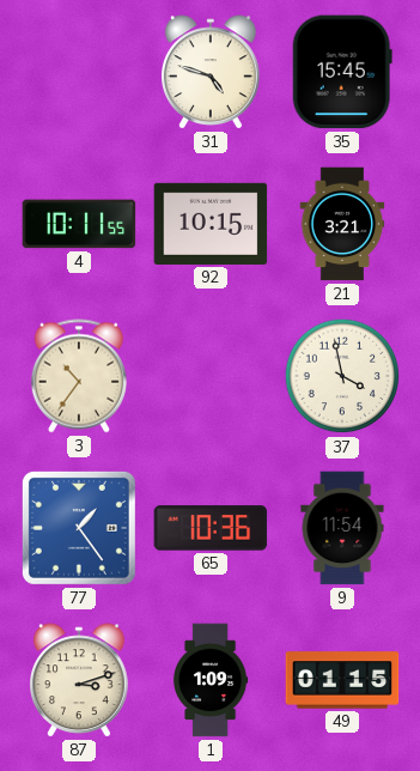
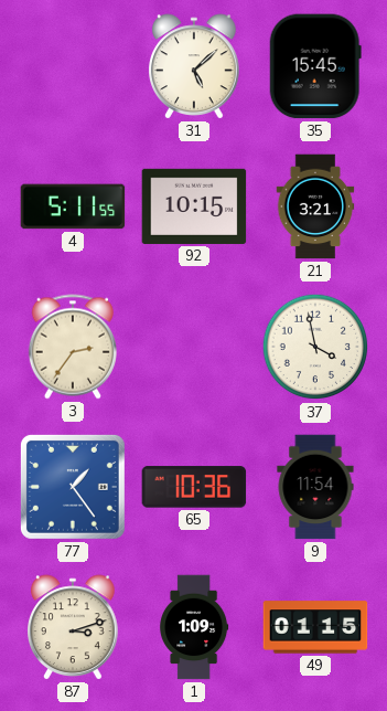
31: 4:48 -> 5:08 (195, 66)
4: 10:11 -> 5:11 (73, 206)
3: 10:36 -> 2:36 (73, 347)
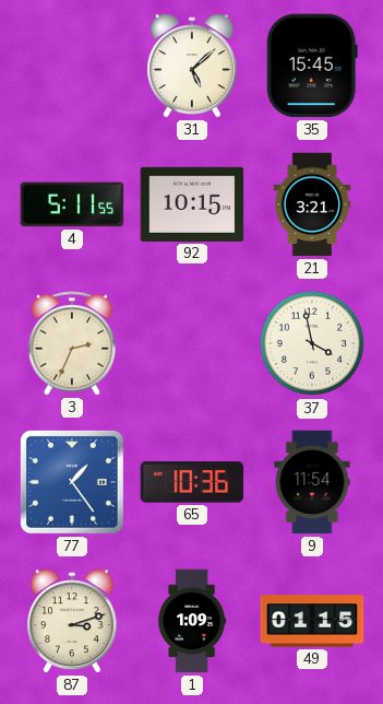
3: 2:36 -> 2:34 (72, 343)
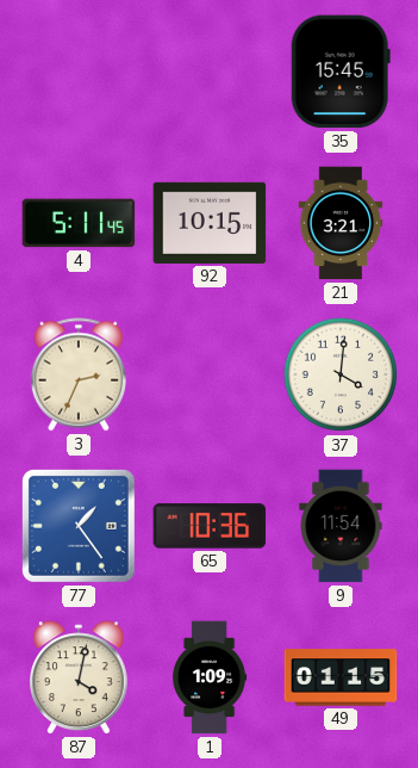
31: 5:08 -> none (193, 66)
4: 5:11:55 -> 5:11:45 (79, 223)
37: 3:58 -> 4:01 (341, 374)
87: 3:12 -> 4:02 (80, 677)
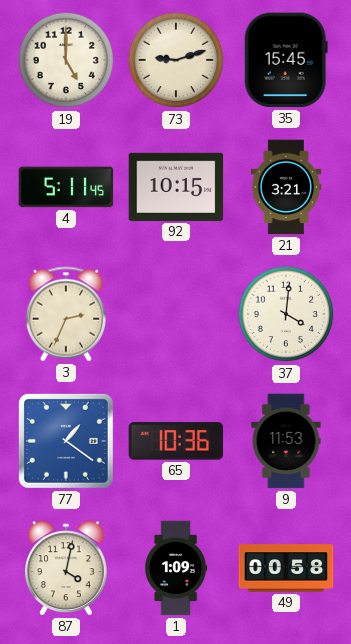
19: none -> 5:00 (66, 60)
73: none -> 9:12 (176, 60)
77: 1:24 -> 1:21 (66, 441)
9: 11:54 -> 11:53 (286, 441)
49: 01:15 -> 00:58 (286, 568)
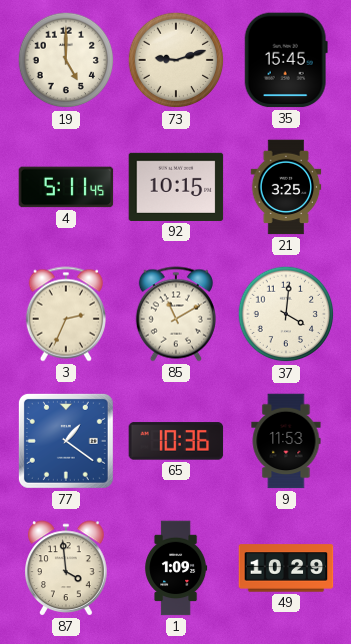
21: 3:21 -> 3:25 (286, 187)
85: none -> 11:10 (176, 314)
87: 4:02 -> 3:59 (67, 568)
49: 00:58 -> 10:29 (286, 568)
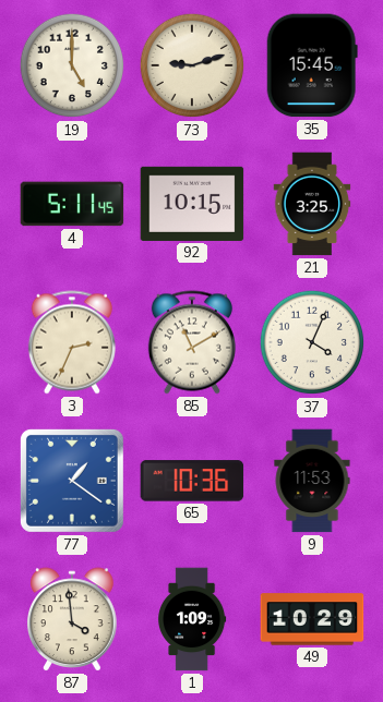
37: 4:01 -> 4:04 (312, 342)
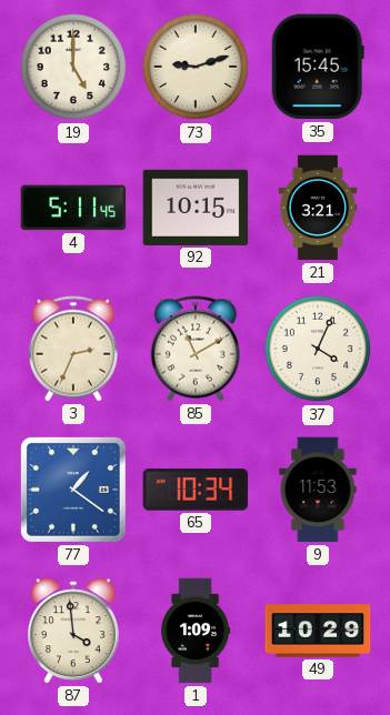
21: 3:25 -> 3:21 (318, 208)
65: 10:36 -> 10:34 (196, 490)
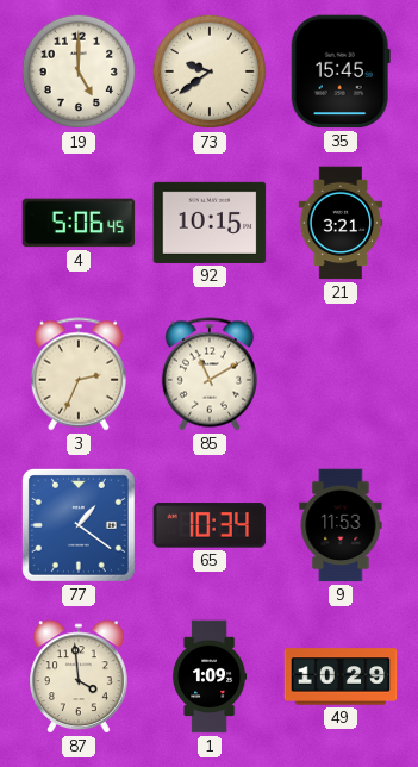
73: 9:12 -> 9:39 (210, 71)
4: 5:11 -> 5:06 (79, 223)
37: 4:04 -> none (318, 349)
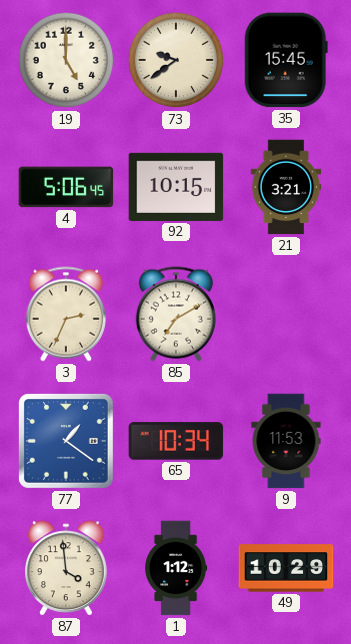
85: 11:10 -> 7:10 (176, 314)
1: 1:09 -> 1:12 (176, 568)
